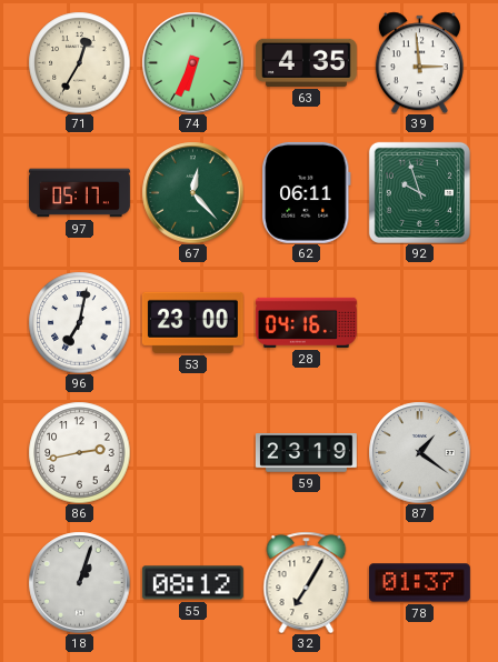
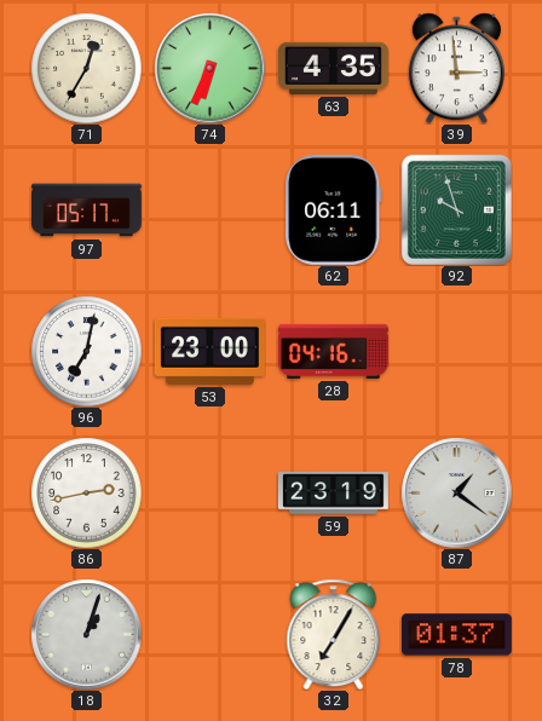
67: 12:23 -> none (192, 192)
55: 08:12 -> none (192, 583)
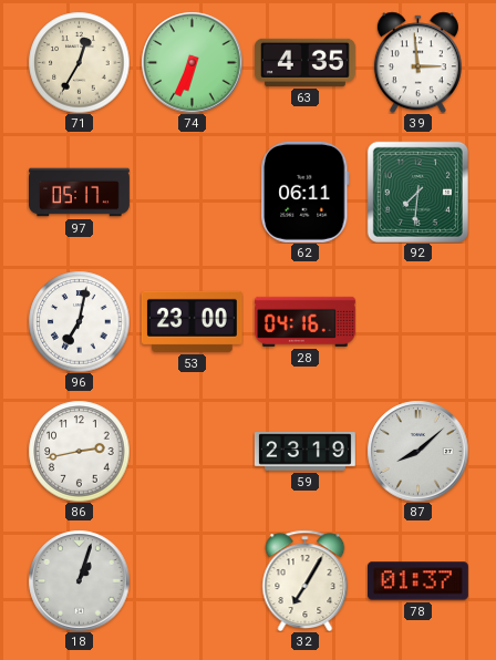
92: 9:57 -> 7:31 (417, 192)
87: 1:21 -> 8:08 (417, 451)
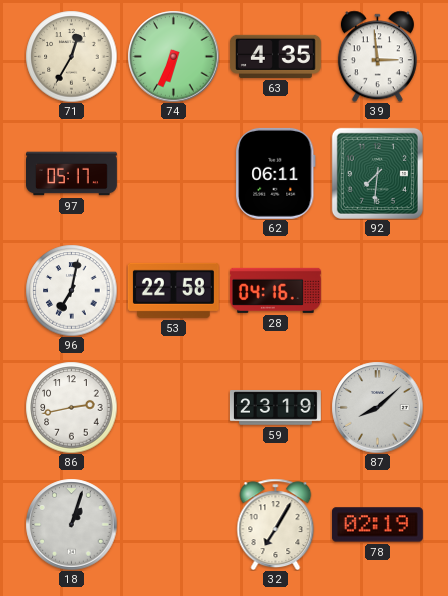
53: 23:00 -> 22:58 (173, 290)
78: 01:37 -> 02:19 (377, 525)
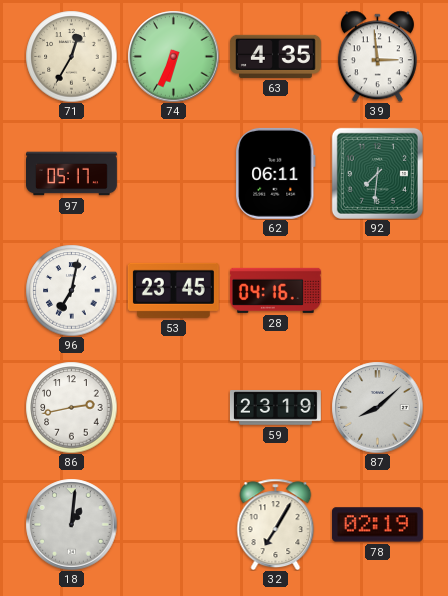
53: 22:58 -> 23:45 (173, 290)
18: 1:03 -> 1:01 (71, 524)
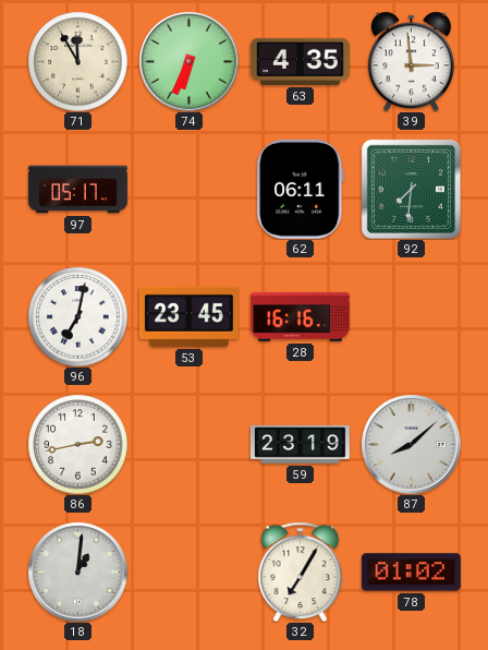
71: 12:35 -> 11:55 (77, 61)
28: 04:16 -> 16:16 (300, 316)
78: 02:19 -> 01:02 (411, 573)
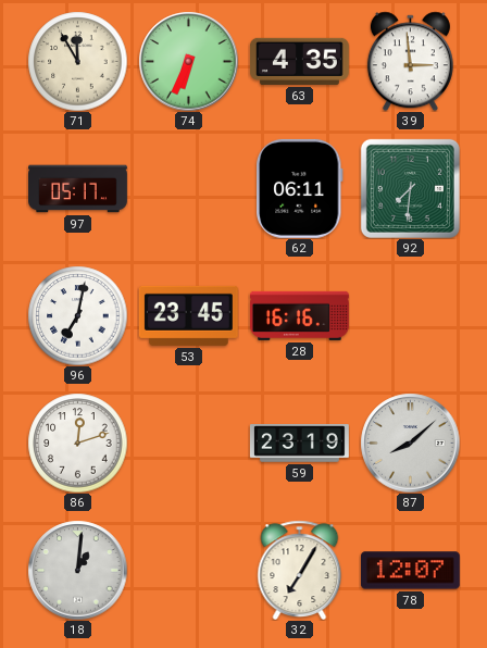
86: 2:43 -> 12:12 (77, 443)
78: 01:02 -> 12:07 (410, 571)
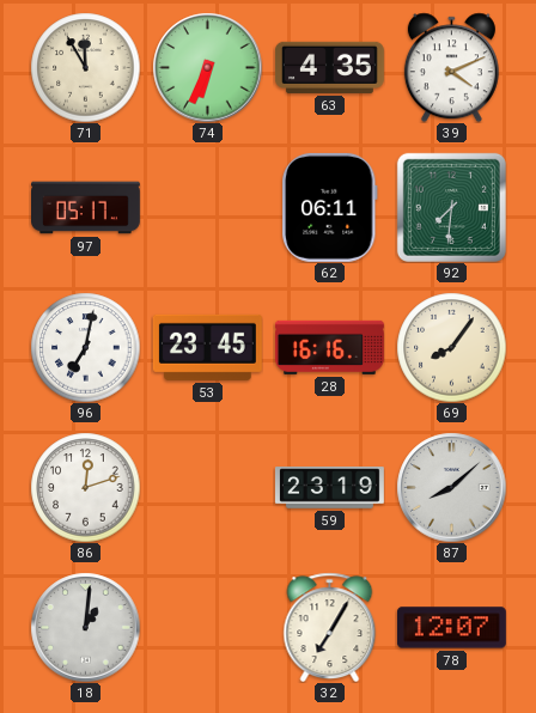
39: 2:59 -> 4:11 (451, 67)
69: none -> 8:06 (451, 347)
